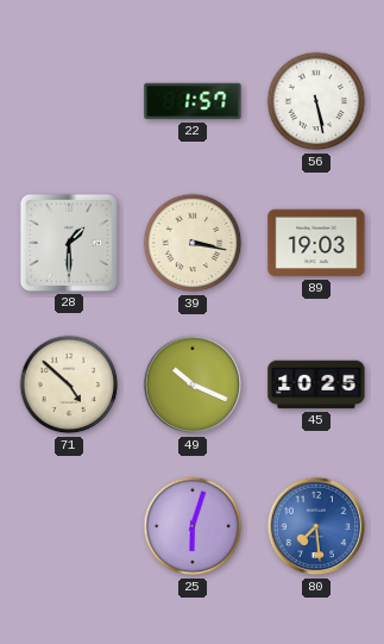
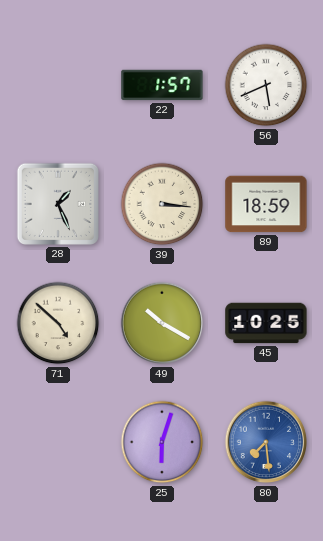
56: 5:28 -> 5:41 (266, 85)
28: 1:30 -> 1:26 (58, 204)
39: 3:17 -> 3:16 (162, 204)
89: 19:03 -> 18:59 (266, 204)
49: 10:19 -> 10:20 (162, 323)
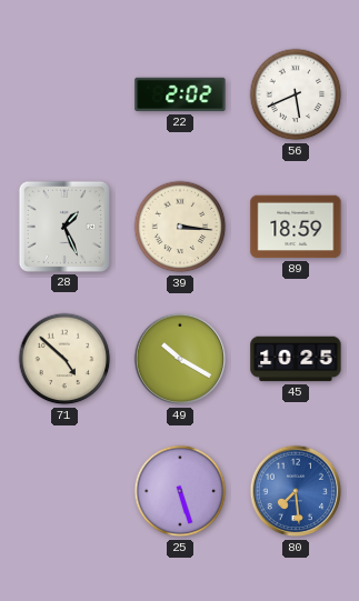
22: 1:57 -> 2:02 (180, 94)
25: 6:03 -> 5:27 (180, 491)
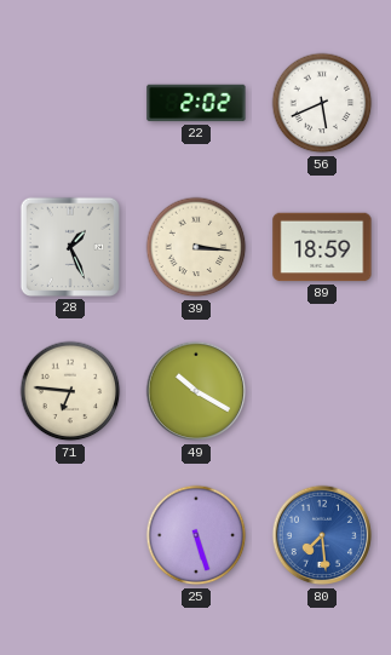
71: 4:52 -> 6:46 (70, 391)
45: 10:25 -> none (296, 359)
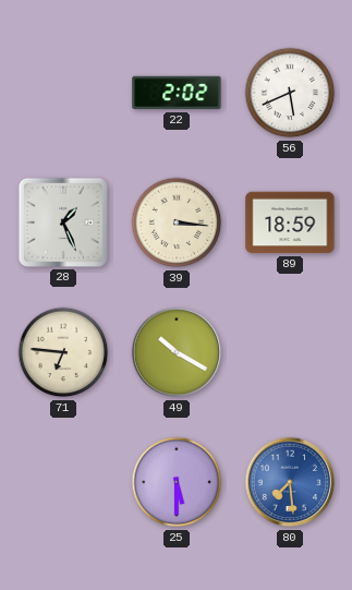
25: 5:27 -> 5:30 (177, 482)
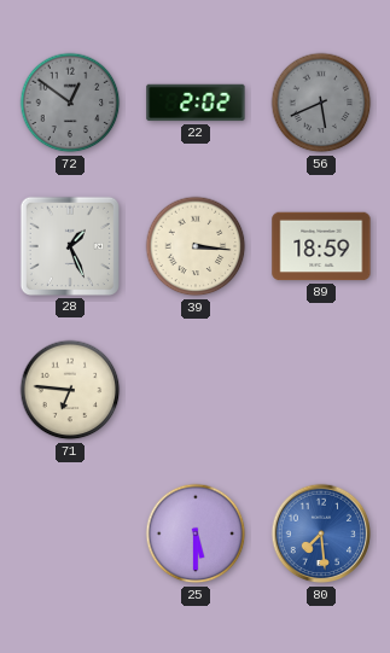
72: none -> 12:51 (70, 103)
56 dial: white -> grey (321, 103)
49: 10:20 -> none (177, 352)
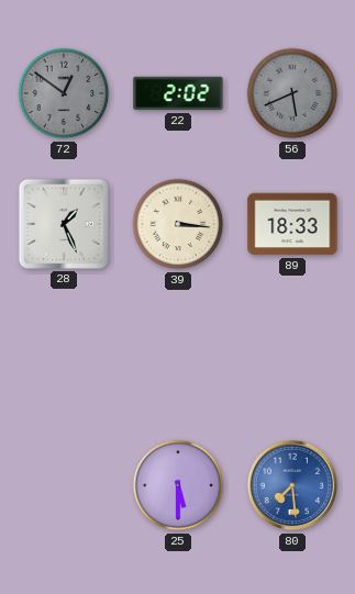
89: 18:59 -> 18:33 (292, 224)
71: 6:46 -> none (70, 390)
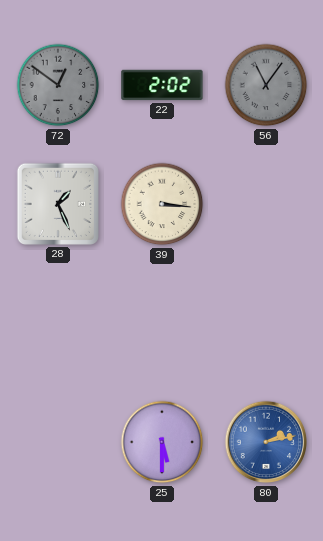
56: 5:41 -> 11:06 (266, 85)
89: 18:33 -> none (292, 224)
80: 7:29 -> 2:13 (266, 442)
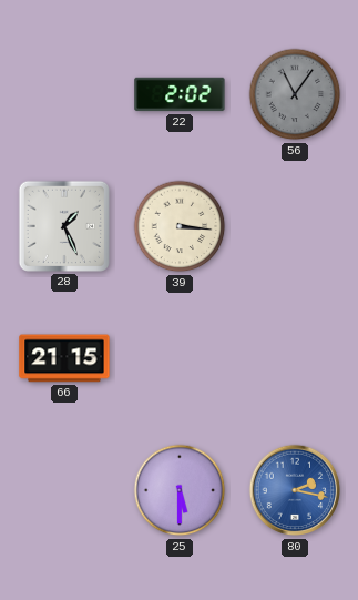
72: 12:51 -> none (58, 85)
66: none -> 21:15 (64, 358)
80: 2:13 -> 2:17 (295, 490)
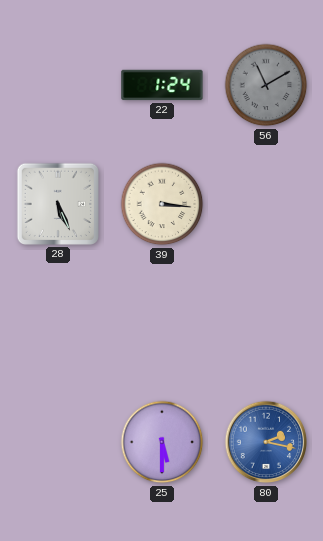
22: 2:02 -> 1:24 (162, 85)
56: 11:06 -> 11:10 (266, 85)
28: 1:26 -> 5:26 (58, 204)
66: 21:15 -> none (64, 358)
